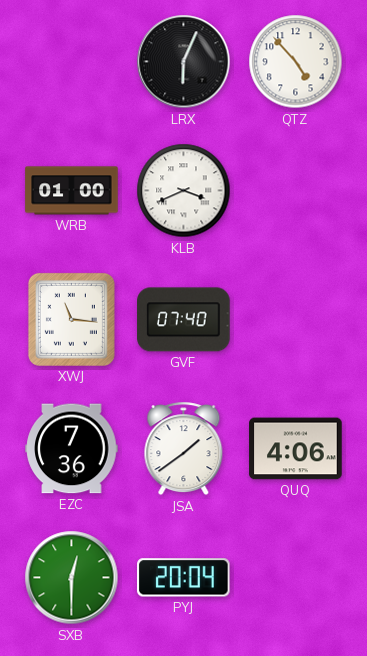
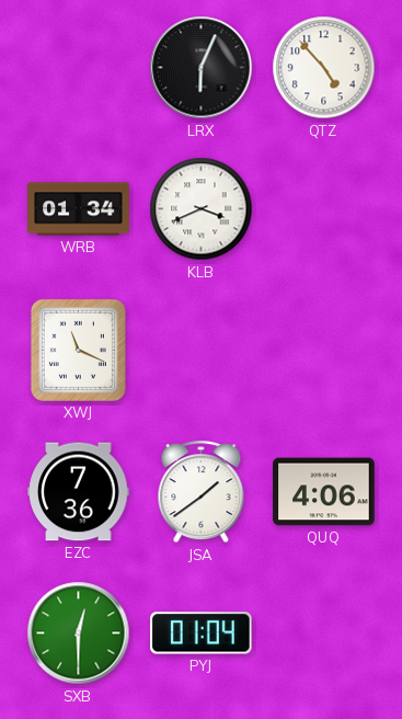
WRB: 01:00 -> 01:34 (79, 209)
XWJ: 11:16 -> 11:19 (78, 350)
GVF: 07:40 -> none (184, 320)
PYJ: 20:04 -> 01:04 (202, 634)
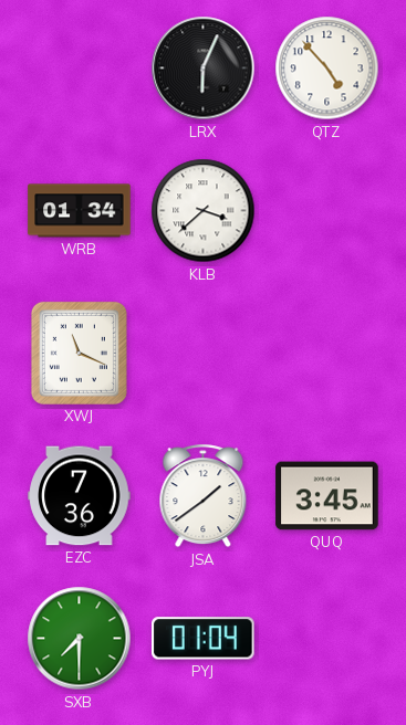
KLB: 3:41 -> 3:38 (204, 211)
QUQ: 4:06 -> 3:45 (327, 496)
SXB: 12:30 -> 7:30 (80, 639)
